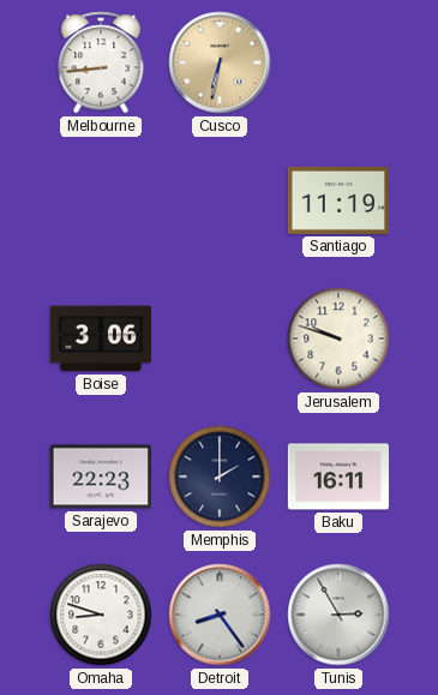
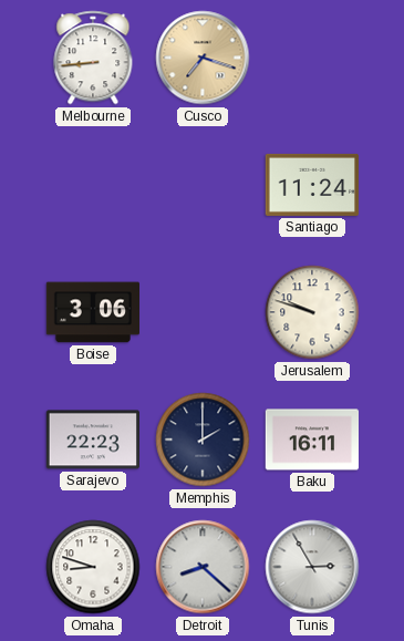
Cusco: 6:32 -> 7:18 (203, 58)
Santiago: 11:19 -> 11:24 (311, 185)
Detroit: 8:24 -> 8:22 (203, 567)
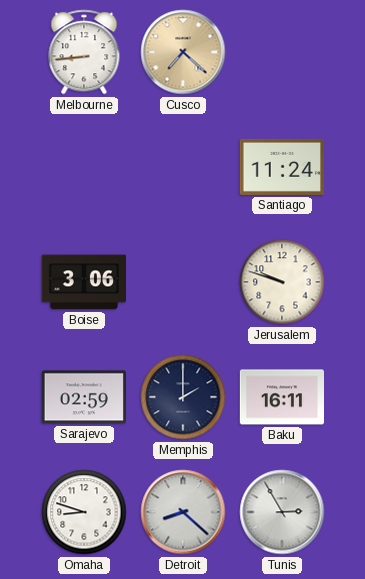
Cusco: 7:18 -> 7:22 (183, 52)
Sarajevo: 22:23 -> 02:59 (83, 397)
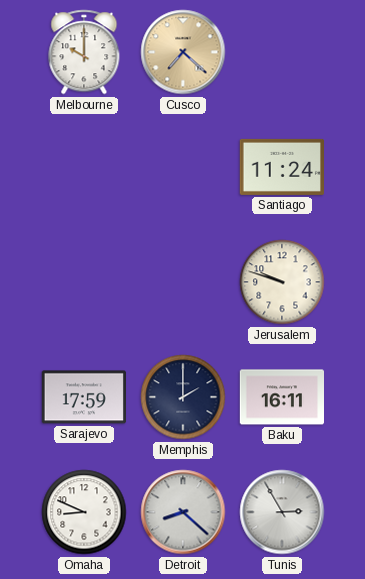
Melbourne: 8:44 -> 10:00 (84, 52)
Boise: 3:06 -> none (83, 282)
Sarajevo: 02:59 -> 17:59 (83, 397)
Omaha: 8:48 -> 8:49 (84, 512)
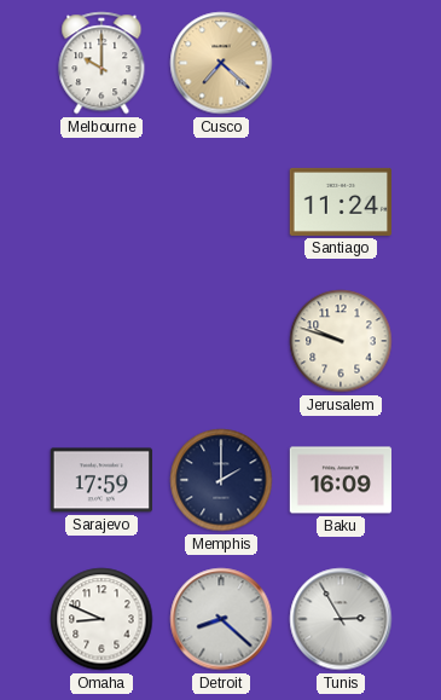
Baku: 16:11 -> 16:09 (340, 480)
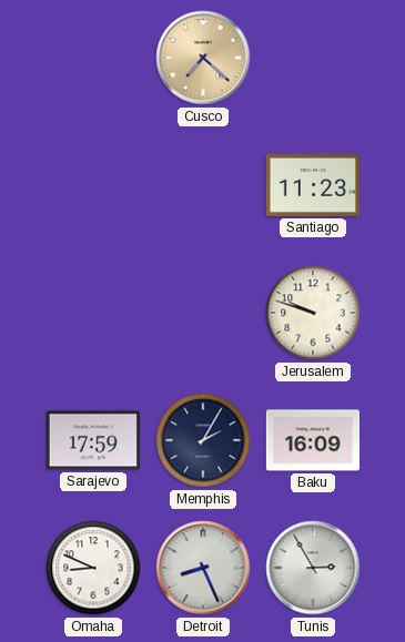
Melbourne: 10:00 -> none (101, 63)
Santiago: 11:24 -> 11:23 (312, 185)
Memphis: 2:00 -> 2:05 (203, 440)
Detroit: 8:22 -> 8:26 (203, 568)
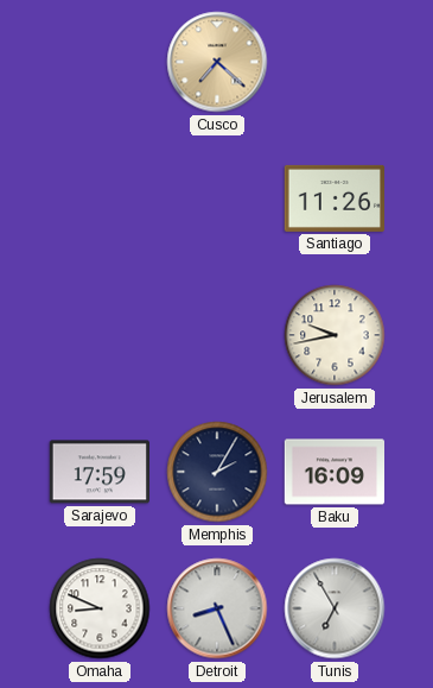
Santiago: 11:23 -> 11:26 (333, 198)
Jerusalem: 9:48 -> 9:43 (335, 335)
Tunis: 2:55 -> 6:55 (335, 608)
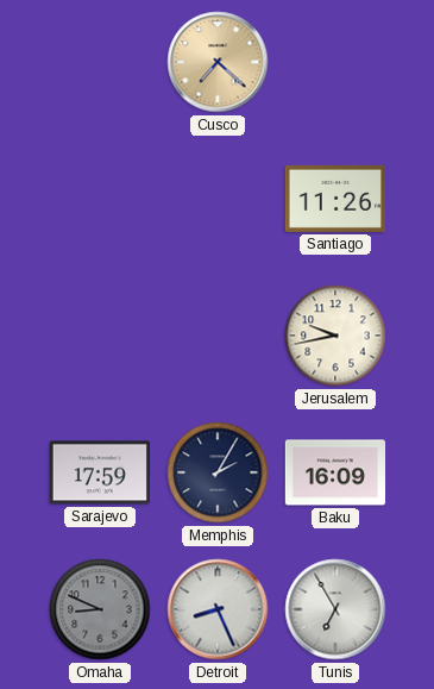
Omaha dial: white -> grey (100, 609)
